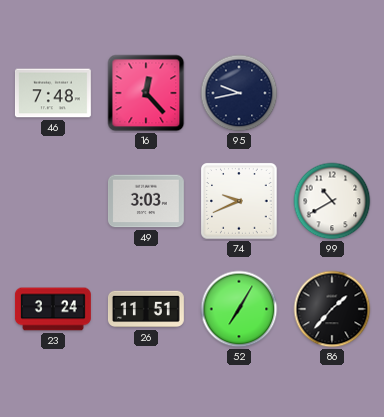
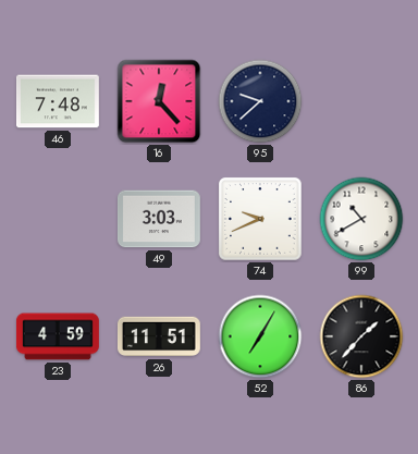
95: 9:43 -> 9:38 (260, 101)
23: 3:24 -> 4:59 (58, 336)
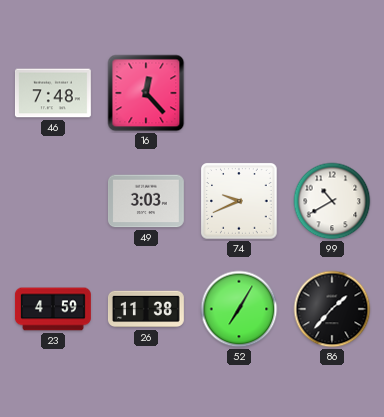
95: 9:38 -> none (260, 101)
26: 11:51 -> 11:38 (146, 309)
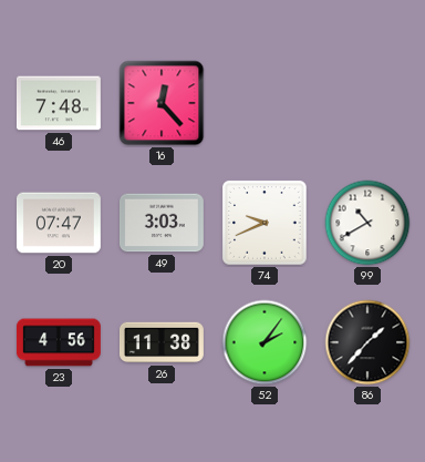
20: none -> 07:47 (59, 223)
23: 4:59 -> 4:56 (59, 342)
52: 7:05 -> 2:06 (265, 342)
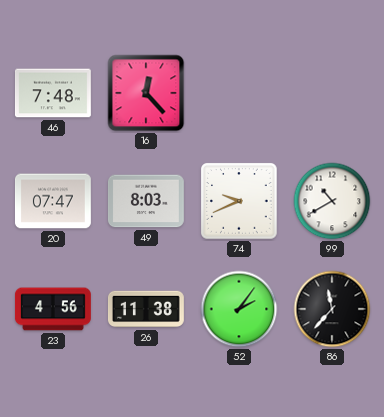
49: 3:03 -> 8:03 (146, 201)
86: 1:37 -> 11:37 (332, 309)
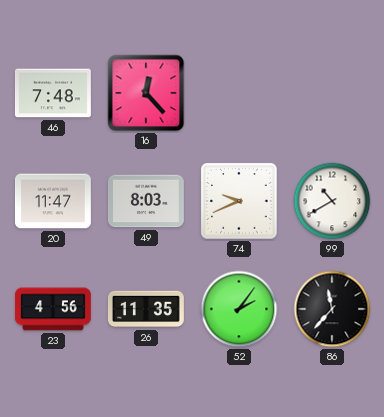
20: 07:47 -> 11:47 (53, 201)
26: 11:38 -> 11:35 (146, 309)
